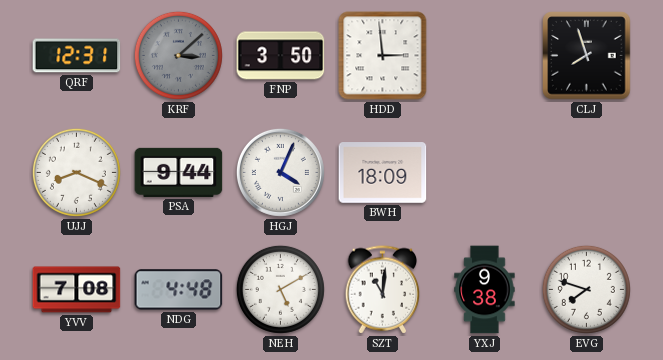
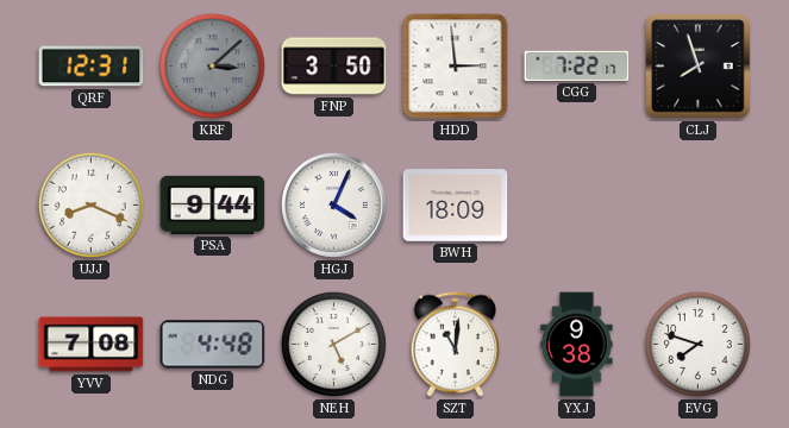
CGG: none -> 7:22 (577, 65)
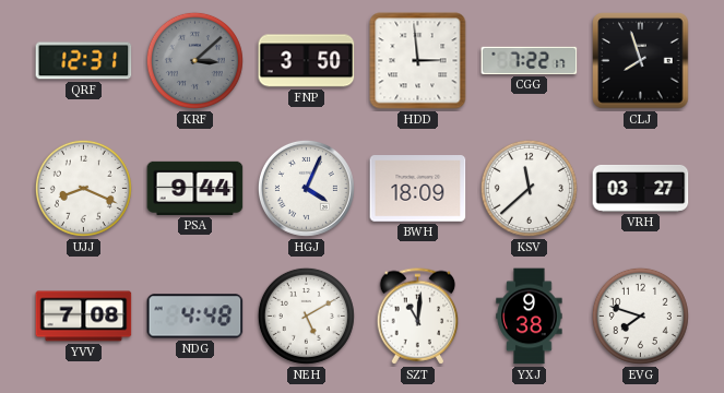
KSV: none -> 11:38 (529, 188)
VRH: none -> 03:27 (641, 188)
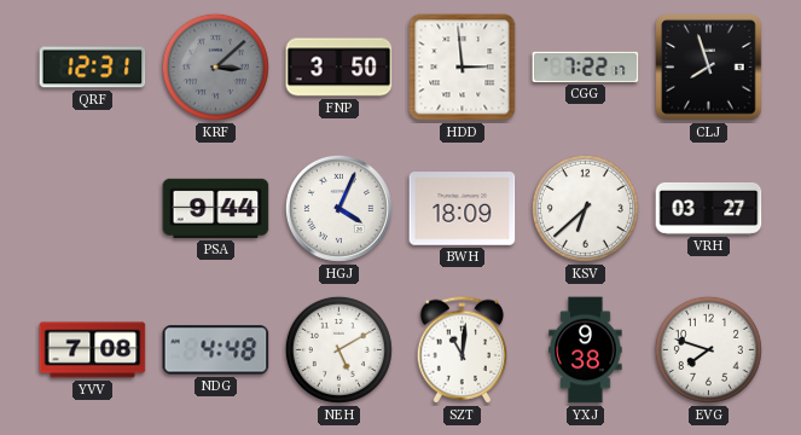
UJJ: 8:19 -> none (83, 188)
KSV: 11:38 -> 6:38 (585, 208)
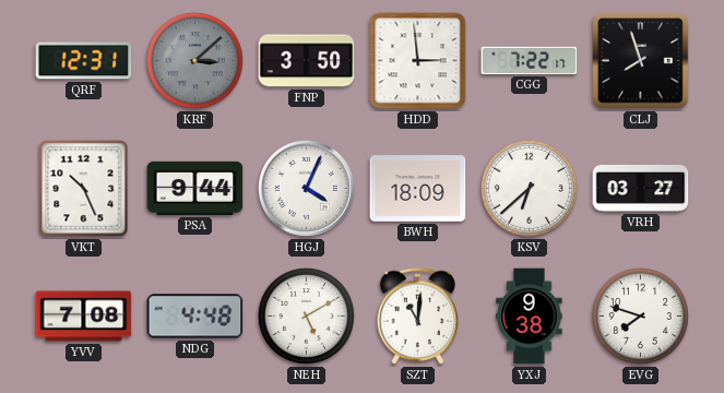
VKT: none -> 10:26 (84, 189)
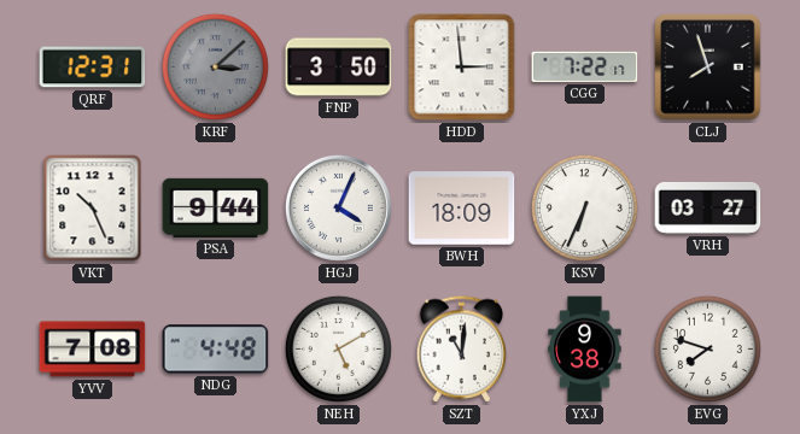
KSV: 6:38 -> 6:34 (584, 207)
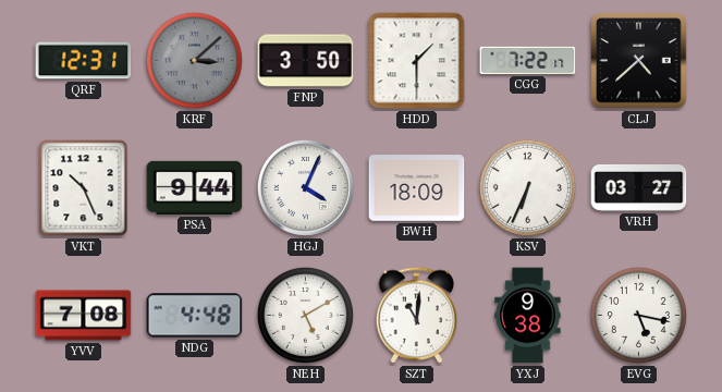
HDD: 2:59 -> 1:30 (417, 61)
CLJ: 7:57 -> 4:38 (639, 61)
EVG: 7:48 -> 5:17 (638, 315)
